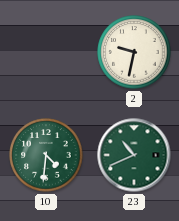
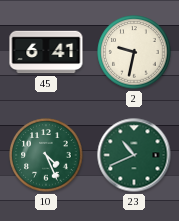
45: none -> 6:41 (46, 52)
10: 4:31 -> 4:26 (46, 155)
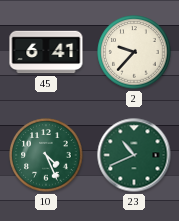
2: 9:32 -> 9:37 (134, 52)
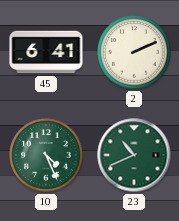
2: 9:37 -> 2:11 (134, 52)
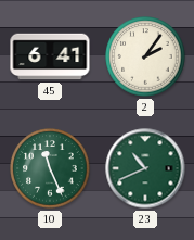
2: 2:11 -> 2:06 (145, 56)
10: 4:26 -> 11:26 (50, 168)
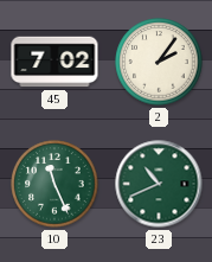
45: 6:41 -> 7:02 (54, 62)
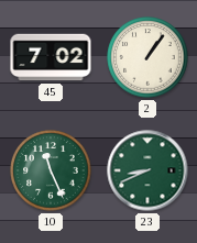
2: 2:06 -> 1:06 (147, 57)
23: 10:41 -> 8:41 (147, 170)
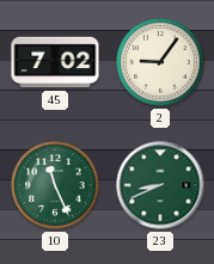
2: 1:06 -> 9:06 (160, 62)
